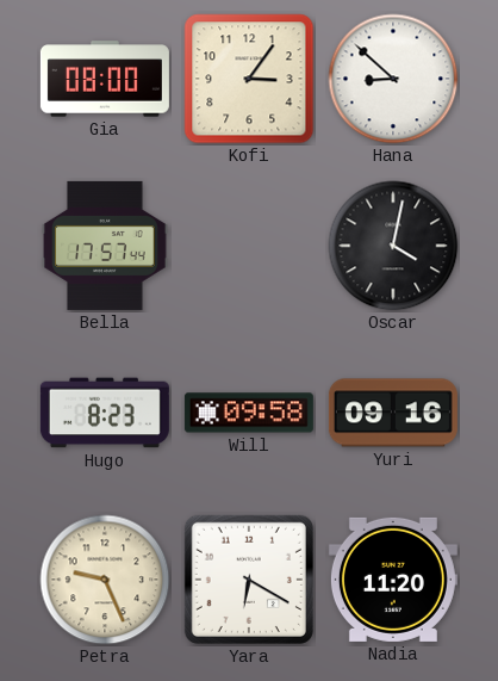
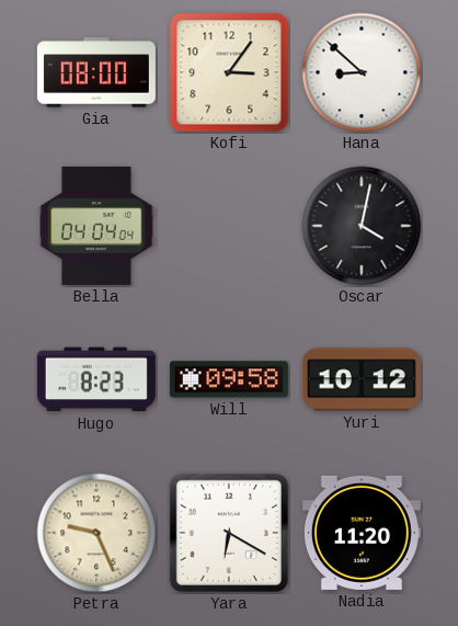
Bella: 17:57 -> 04:04 (96, 226)
Yuri: 09:16 -> 10:12 (362, 379)
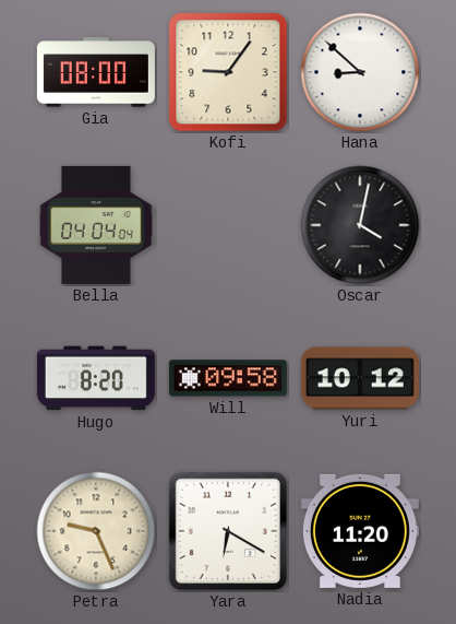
Kofi: 3:06 -> 9:06 (228, 72)
Hugo: 8:23 -> 8:20 (96, 378)
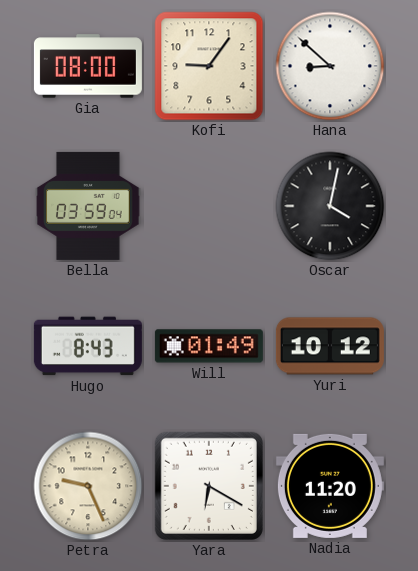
Bella: 04:04 -> 03:59 (88, 206)
Hugo: 8:20 -> 8:43 (88, 346)
Will: 09:58 -> 01:49 (209, 346)
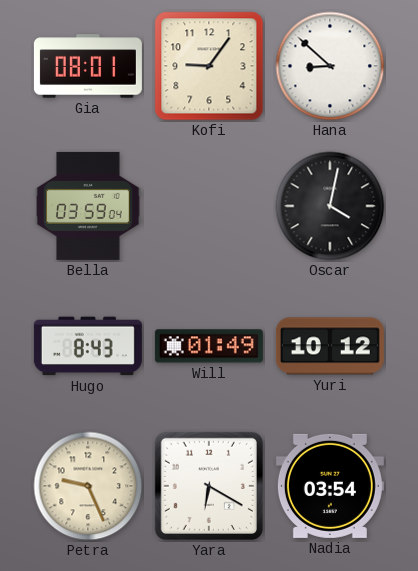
Gia: 08:00 -> 08:01 (88, 66)
Nadia: 11:20 -> 03:54 (330, 486)
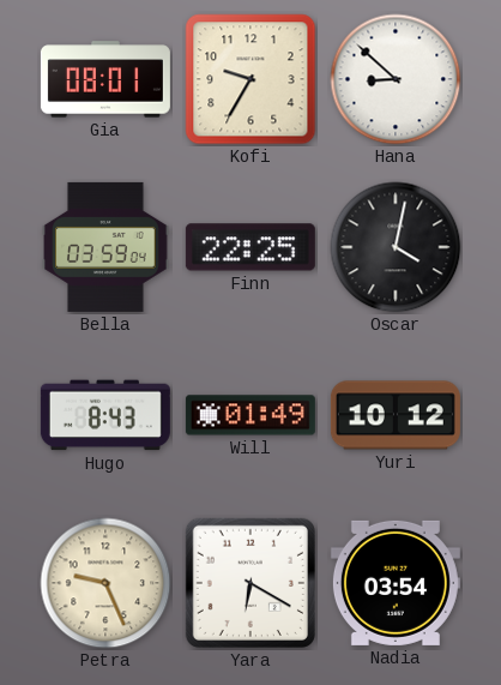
Kofi: 9:06 -> 9:35 (251, 79)
Finn: none -> 22:25 (251, 247)
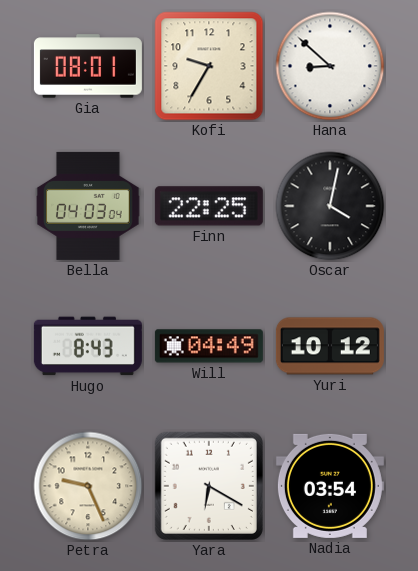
Bella: 03:59 -> 04:03 (88, 206)
Will: 01:49 -> 04:49 (209, 346)
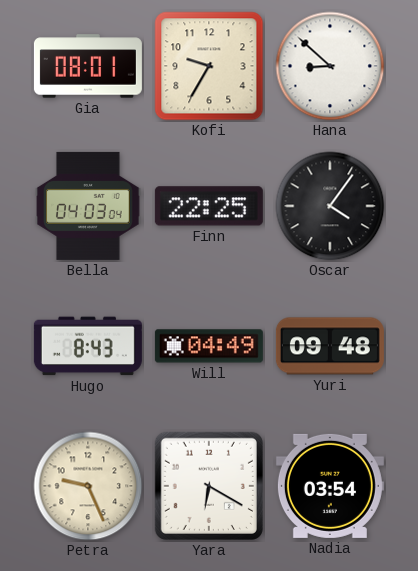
Oscar: 4:02 -> 4:06 (330, 206)
Yuri: 10:12 -> 09:48 (330, 346)
